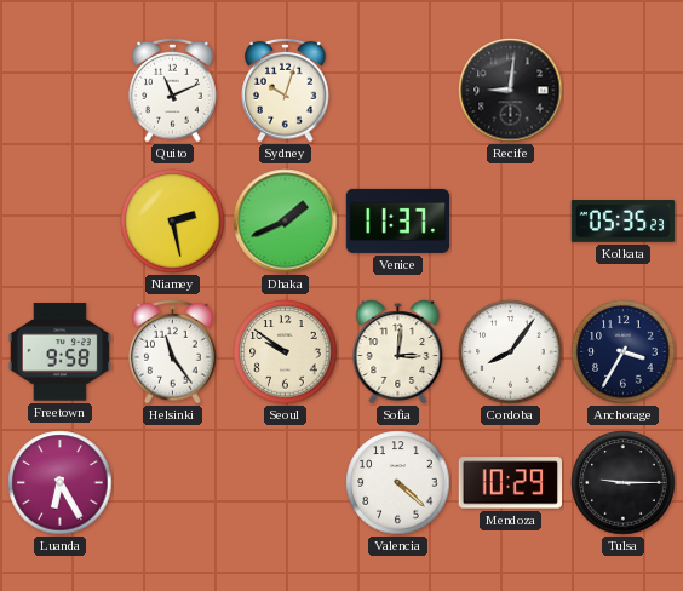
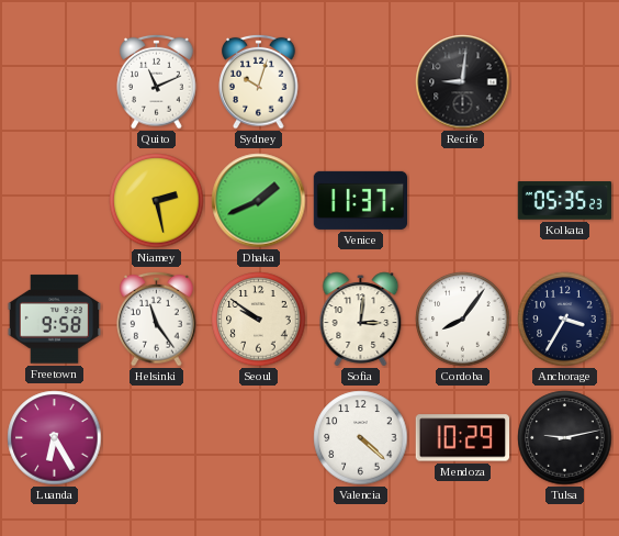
Tulsa: 9:15 -> 9:13 (565, 438)
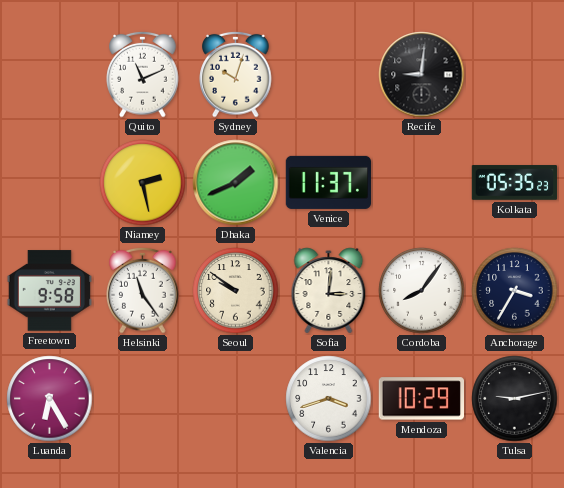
Valencia: 4:22 -> 3:42 (329, 399)
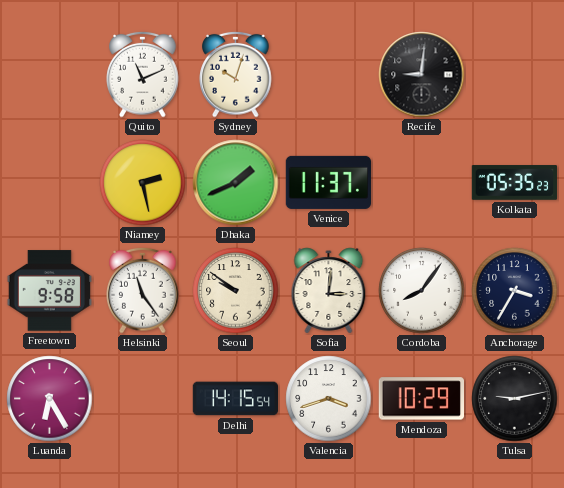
Delhi: none -> 14:15 (236, 399)
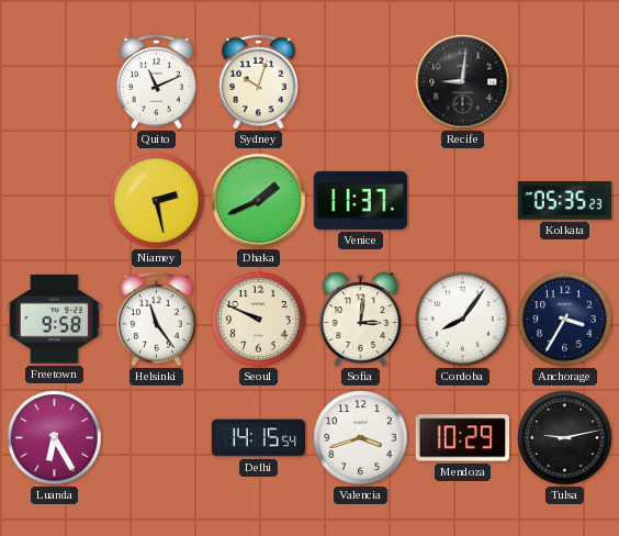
Seoul: 9:51 -> 9:49 (259, 320)
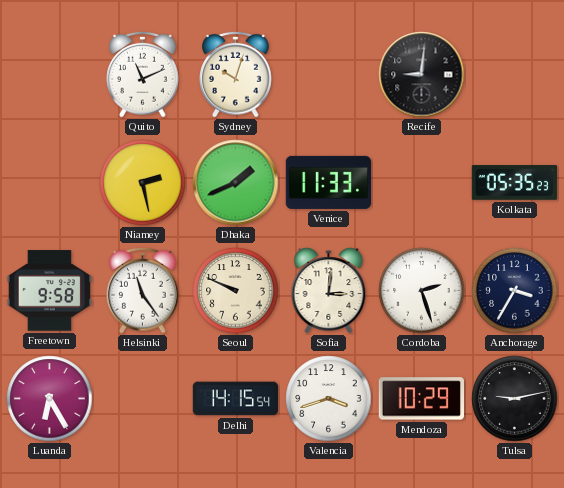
Venice: 11:37 -> 11:33 (329, 182)
Cordoba: 8:06 -> 2:27 (422, 291)
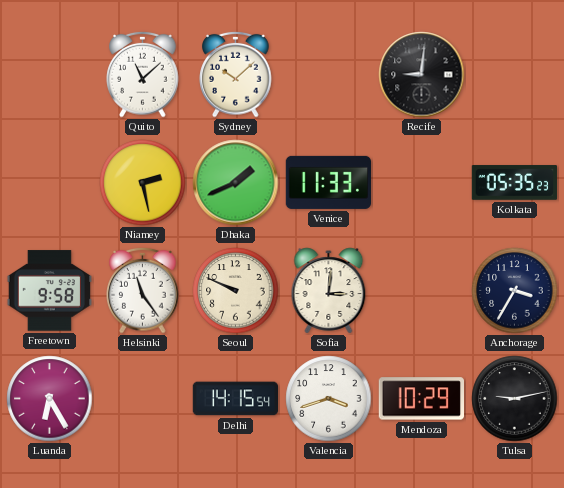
Quito: 11:11 -> 11:08 (143, 74)
Sydney: 10:03 -> 10:08 (236, 74)
Cordoba: 2:27 -> none (422, 291)
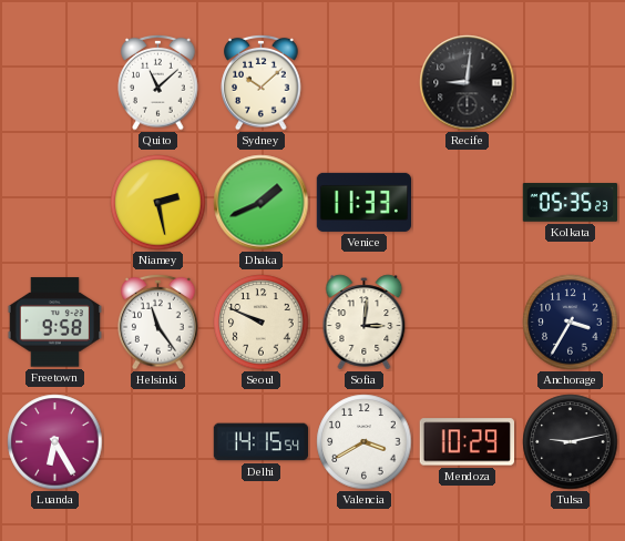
Valencia: 3:42 -> 3:40 (365, 442)
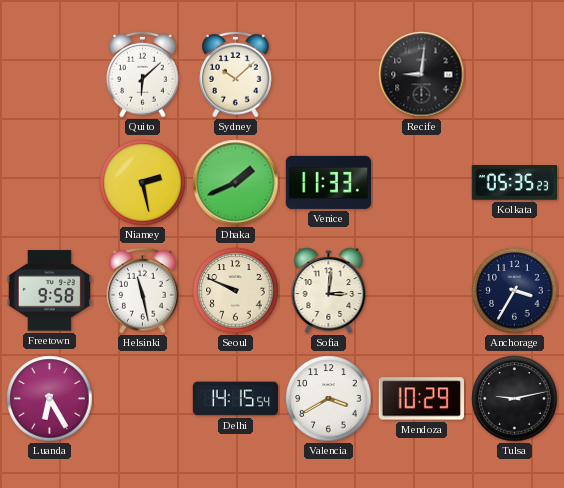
Quito: 11:08 -> 6:08 (143, 74)
Helsinki: 11:24 -> 11:28 (143, 290)
